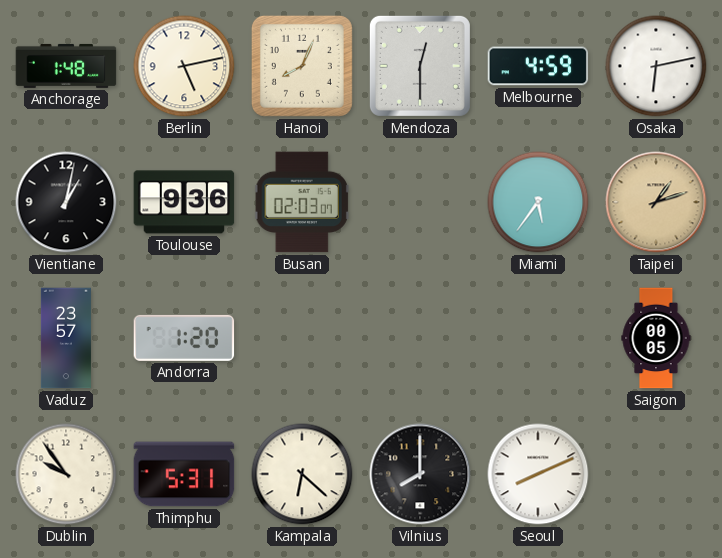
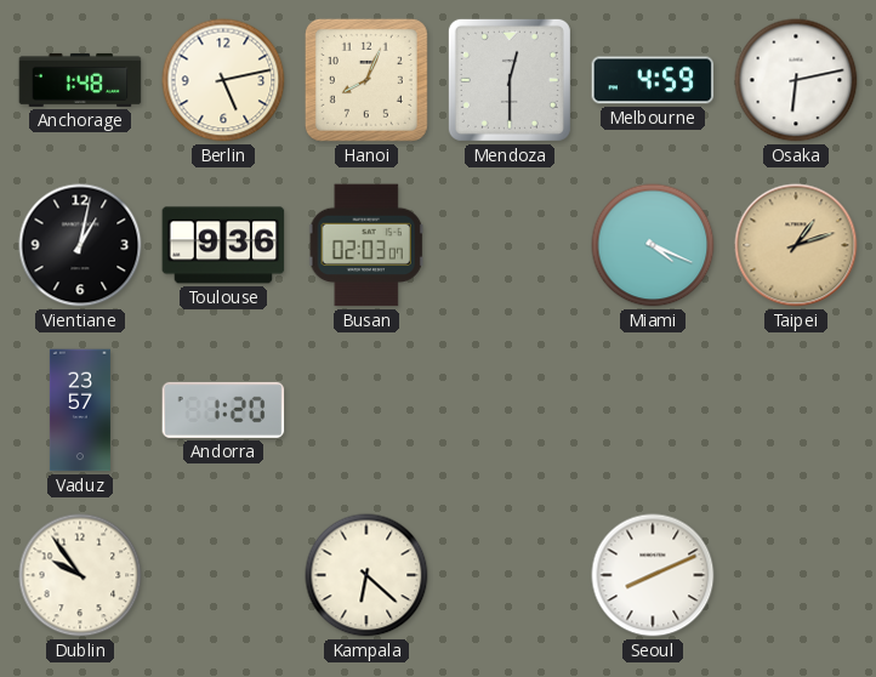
Miami: 5:36 -> 4:19 (653, 245)
Saigon: 00:05 -> none (656, 338)
Thimphu: 5:31 -> none (184, 474)
Vilnius: 8:00 -> none (420, 474)
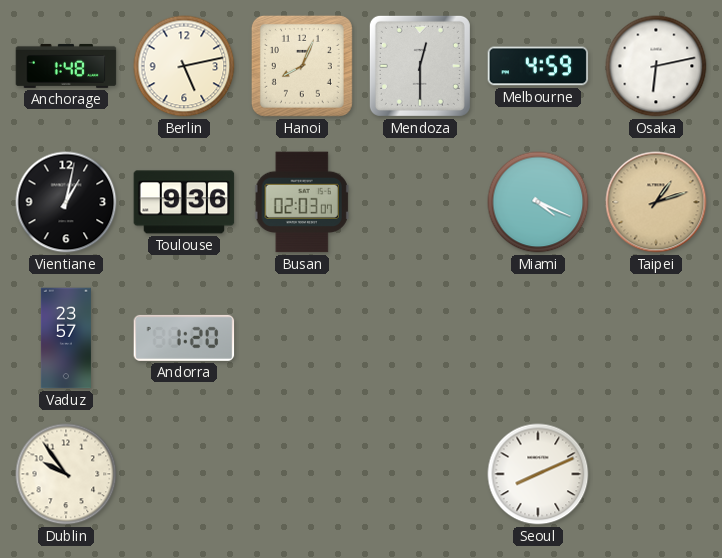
Kampala: 6:22 -> none (366, 575)
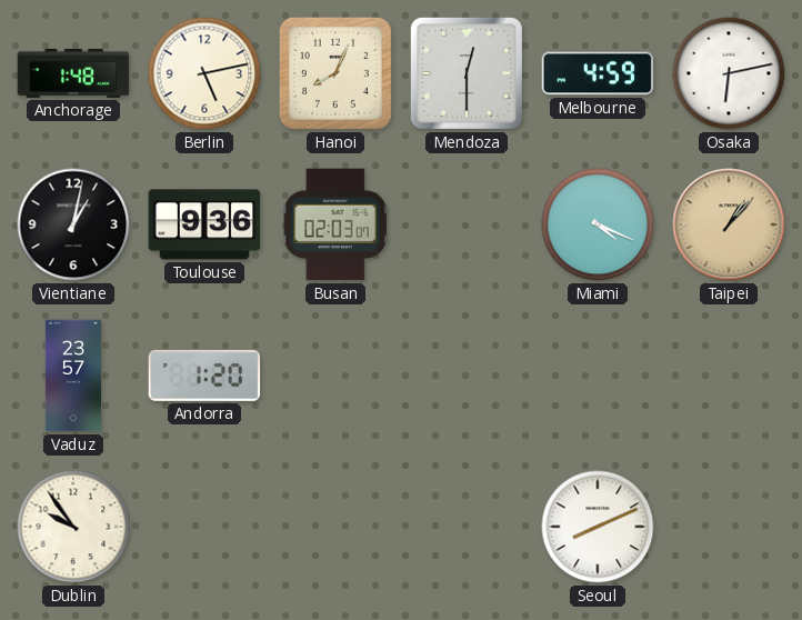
Taipei: 1:12 -> 1:07 (729, 224)
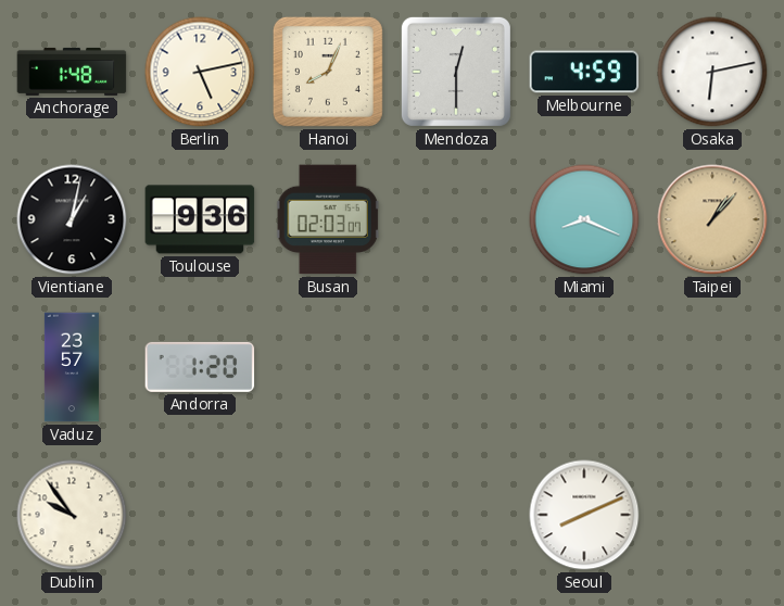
Miami: 4:19 -> 8:19 (584, 219)
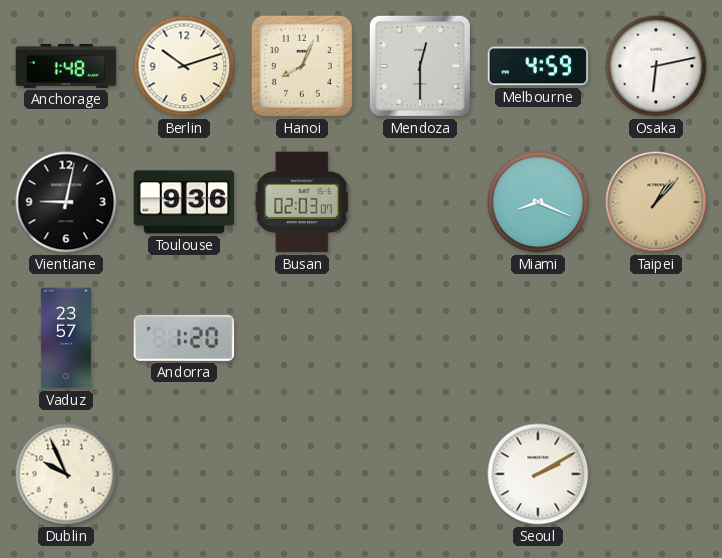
Berlin: 5:13 -> 10:12 (184, 66)
Vientiane: 1:02 -> 9:02 (66, 202)
Dublin: 9:54 -> 9:56 (66, 474)
Seoul: 8:11 -> 2:10 (538, 474)
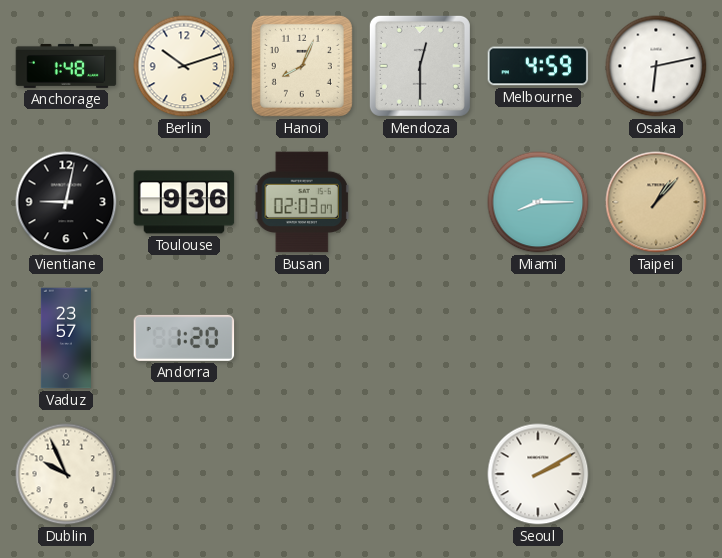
Miami: 8:19 -> 8:15 (538, 202)
